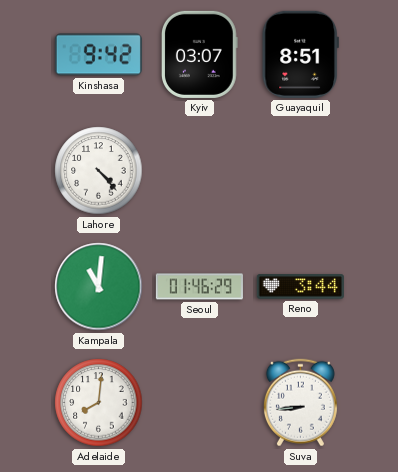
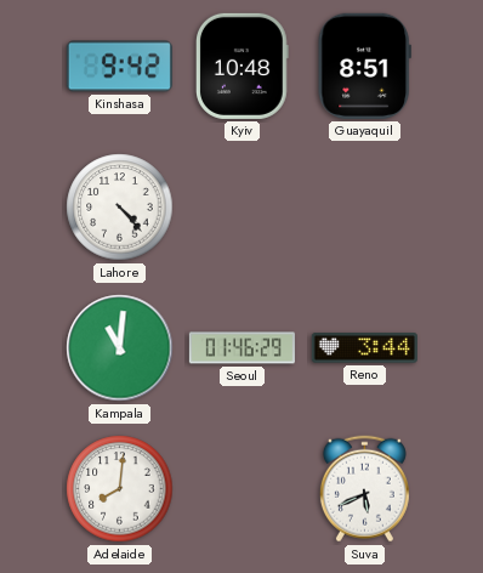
Kyiv: 03:07 -> 10:48 (243, 66)
Suva: 8:44 -> 5:41 (364, 489)
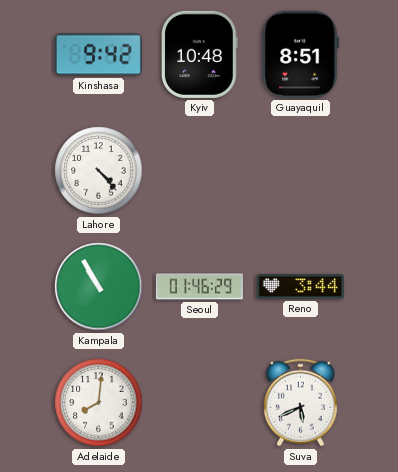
Kampala: 11:01 -> 10:55 (99, 287)
